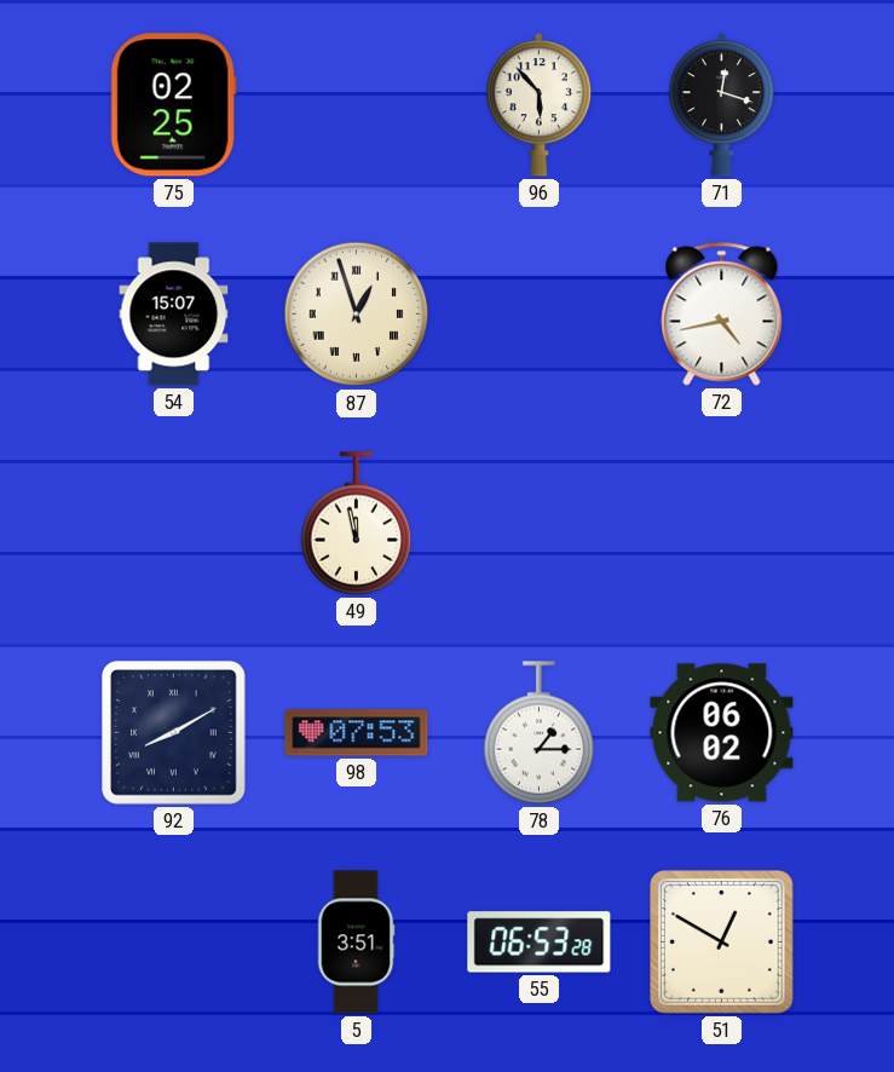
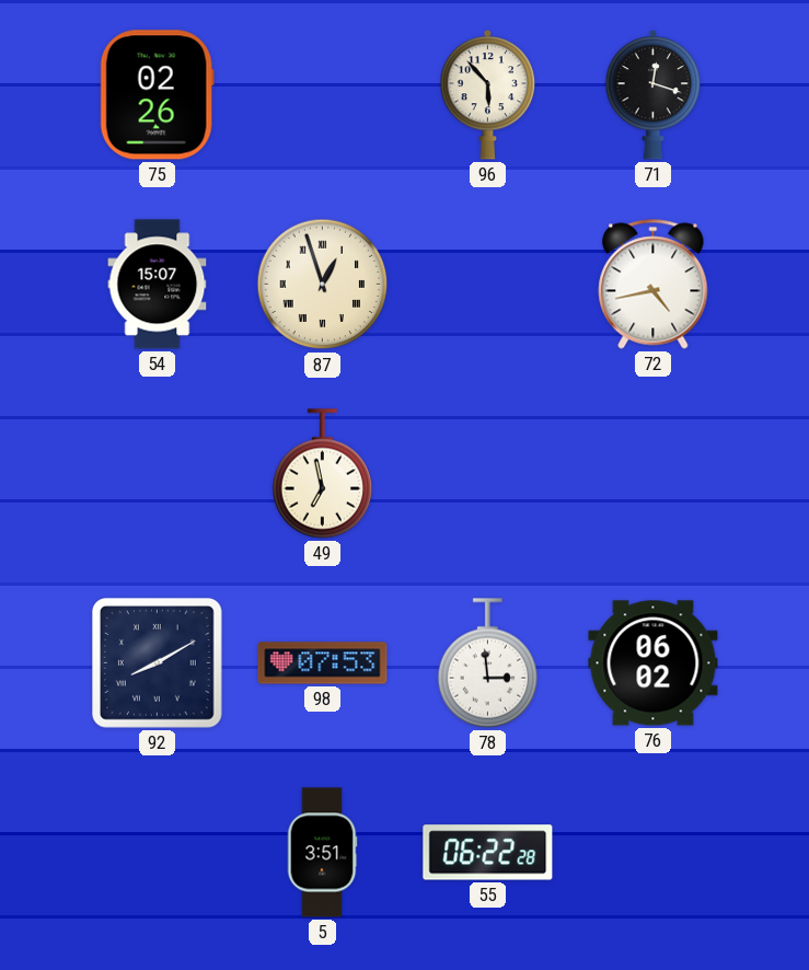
75: 02:25 -> 02:26 (157, 95)
49: 11:58 -> 6:58 (323, 474)
78: 1:15 -> 2:59 (488, 663)
55: 06:53 -> 06:22 (488, 853)
51: 12:50 -> none (722, 943)
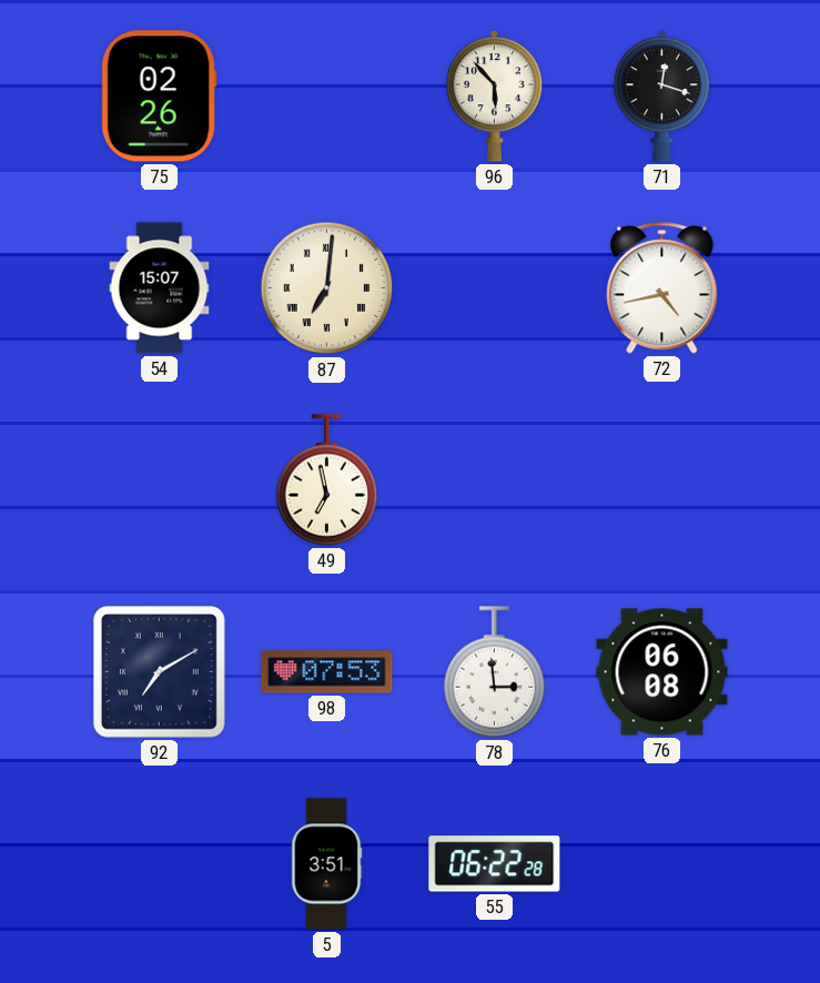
87: 12:57 -> 7:01 (327, 288)
92: 8:10 -> 7:10 (160, 672)
76: 06:02 -> 06:08 (662, 672)
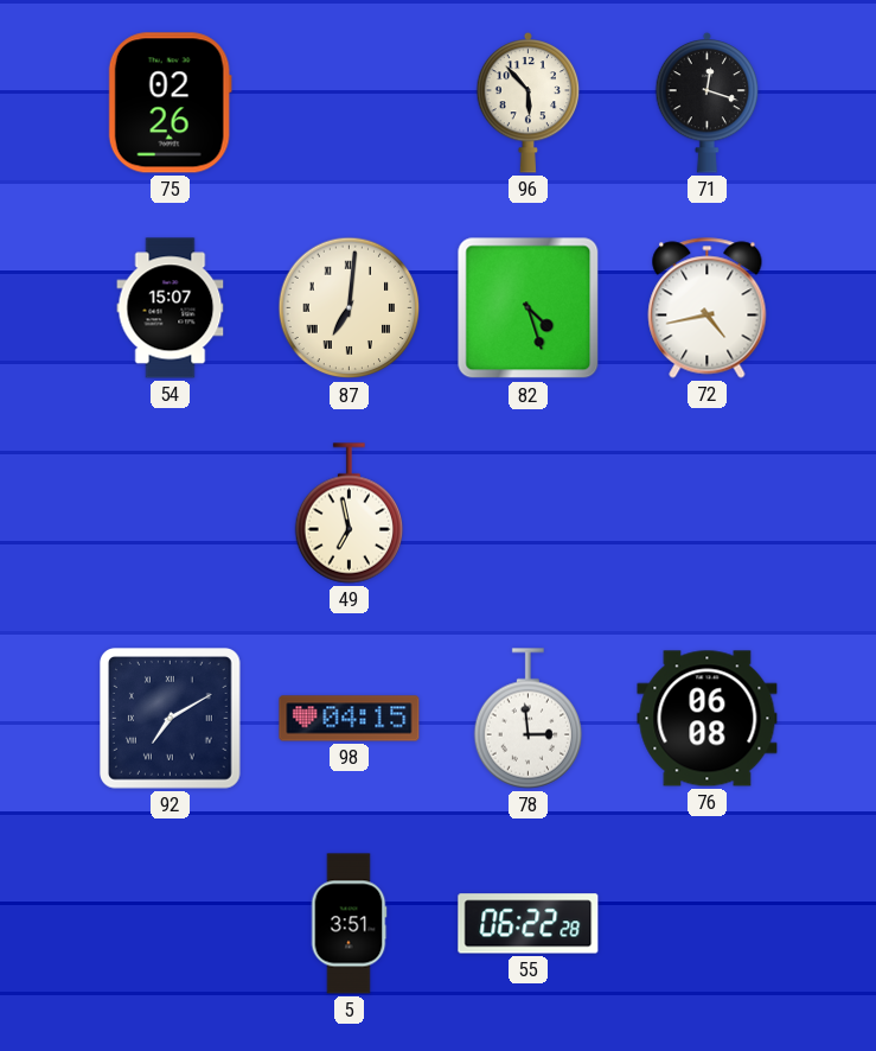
82: none -> 4:27 (529, 308)
98: 07:53 -> 04:15 (350, 719)
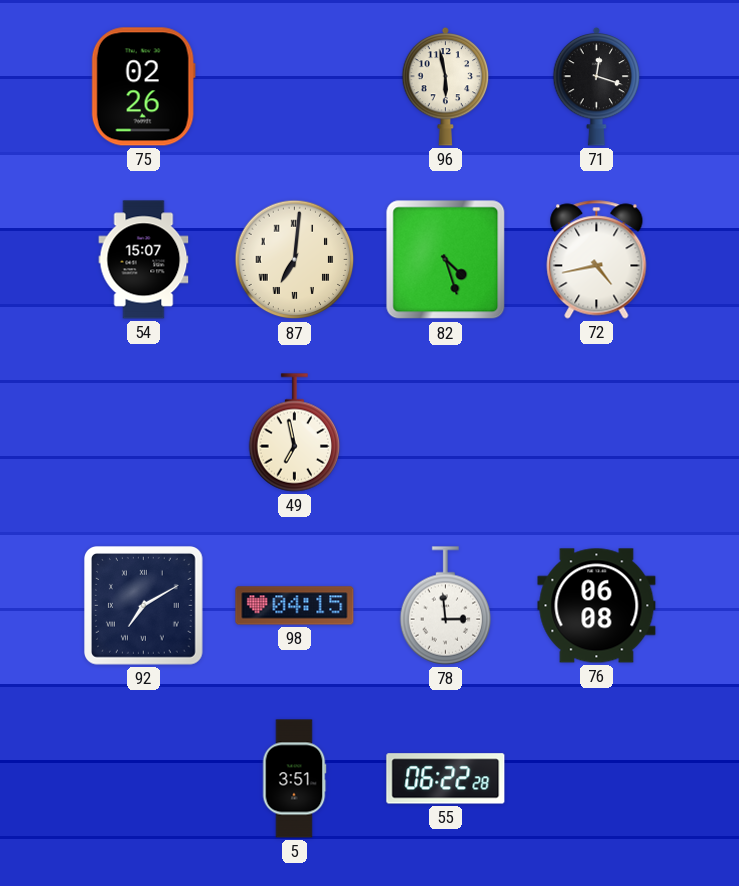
96: 5:53 -> 5:58 (446, 86)
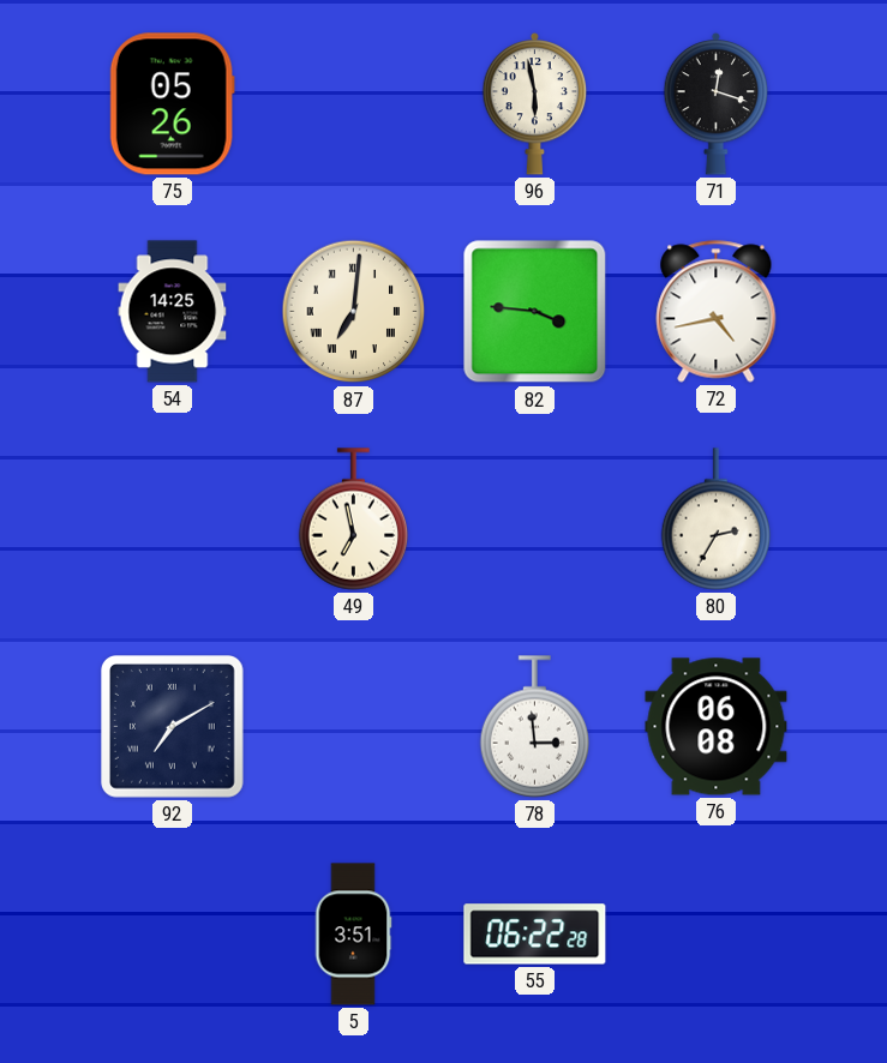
75: 02:26 -> 05:26 (172, 104)
54: 15:07 -> 14:25 (173, 312)
82: 4:27 -> 3:46 (535, 312)
80: none -> 2:35 (717, 520)
98: 04:15 -> none (295, 606)
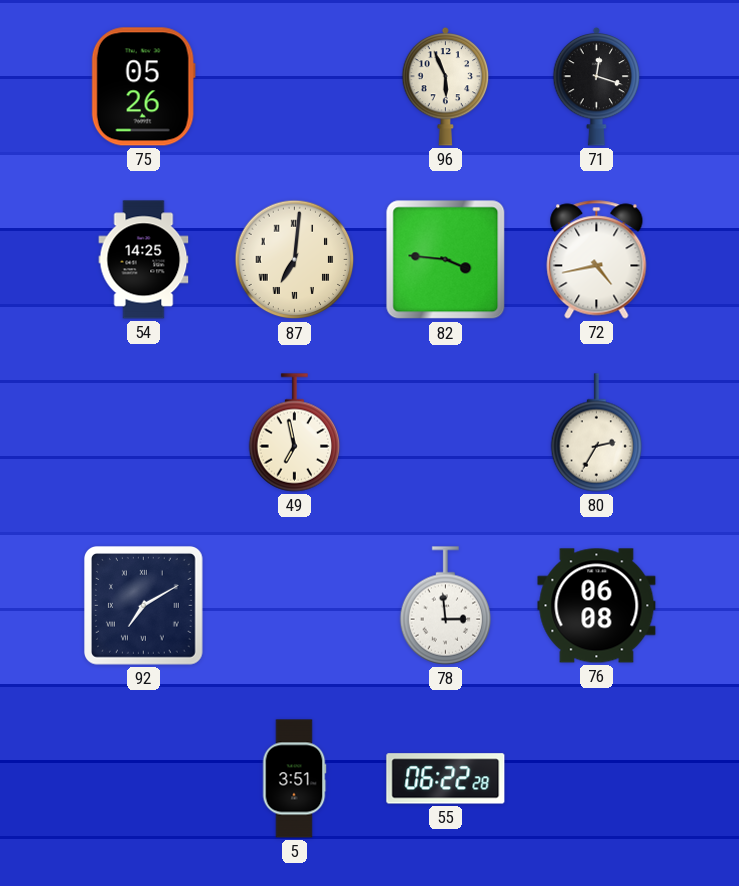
96: 5:58 -> 5:56 (446, 86)
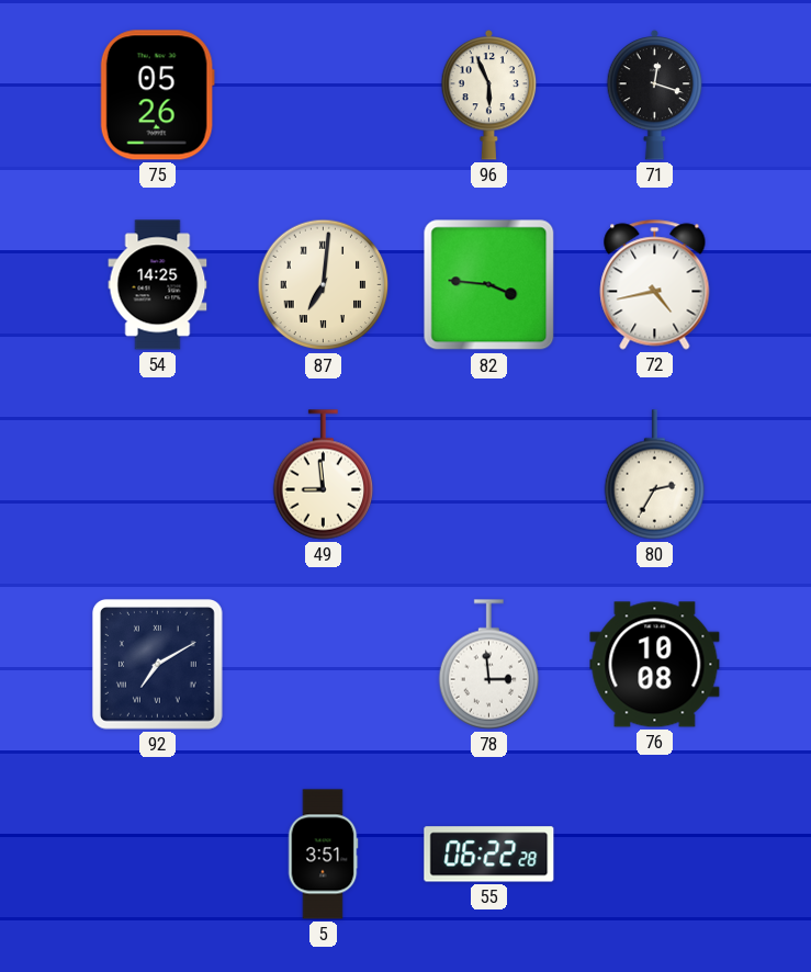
49: 6:58 -> 8:59 (324, 475)
76: 06:08 -> 10:08 (655, 665)
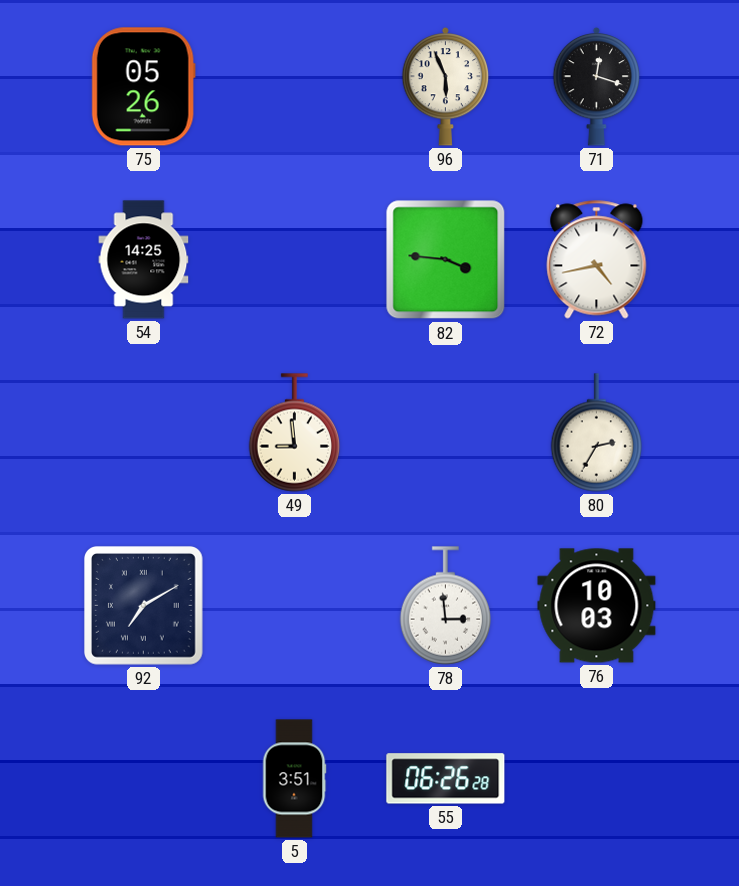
87: 7:01 -> none (324, 285)
76: 10:08 -> 10:03 (597, 606)
55: 06:22 -> 06:26 (446, 779)
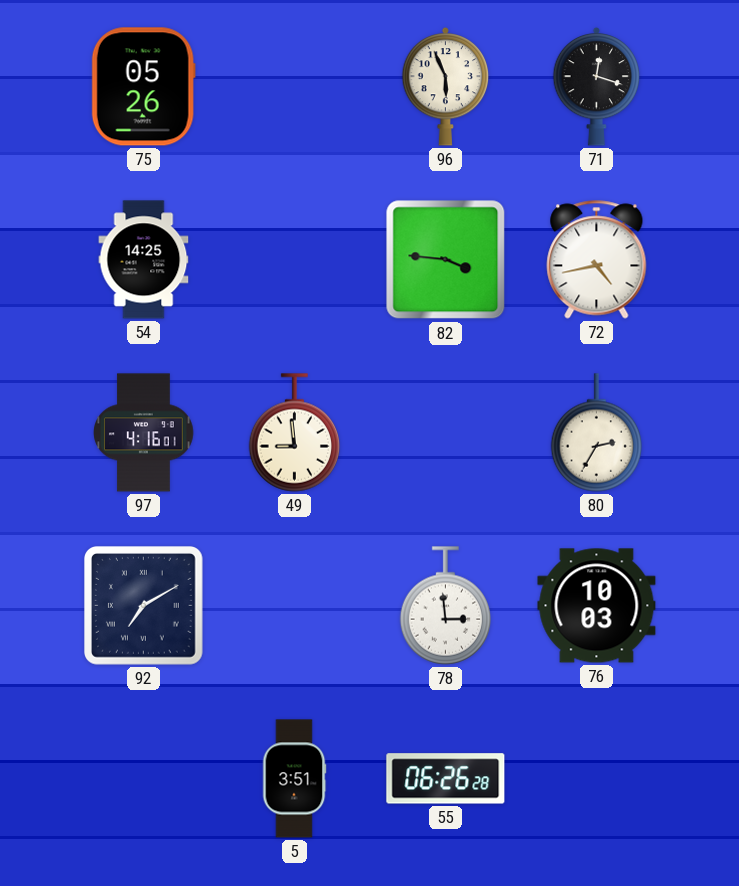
97: none -> 4:16 (144, 433)
